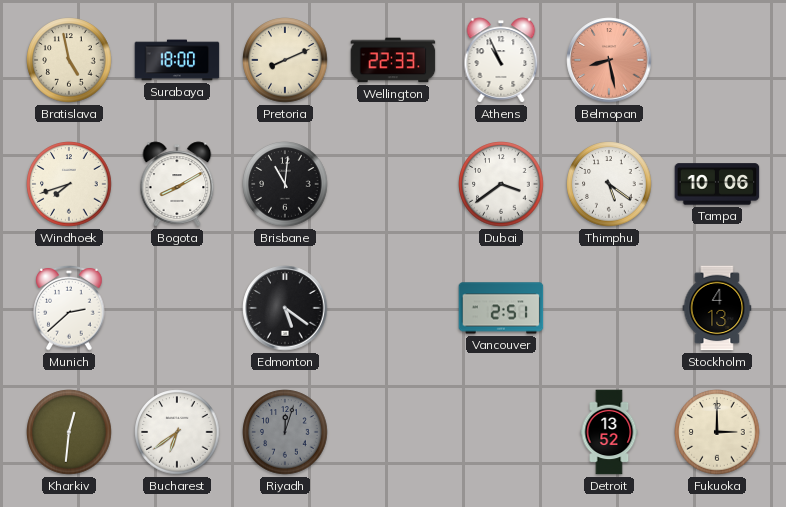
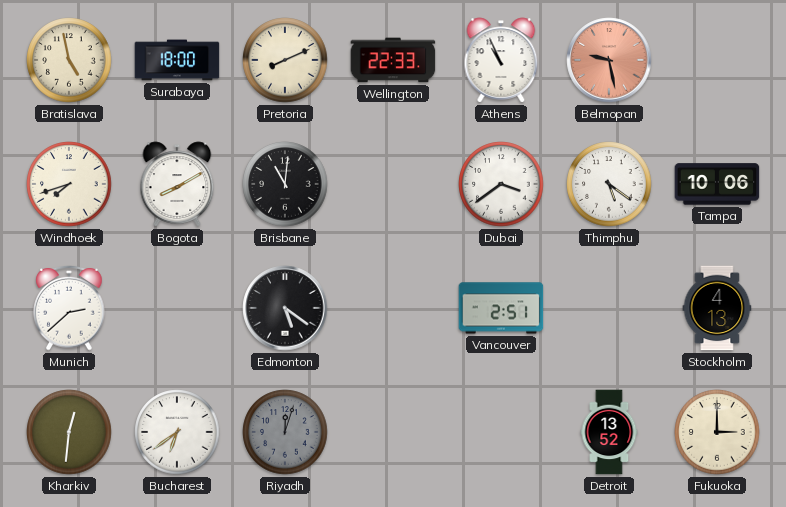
Belmopan: 8:28 -> 9:28 (609, 60)
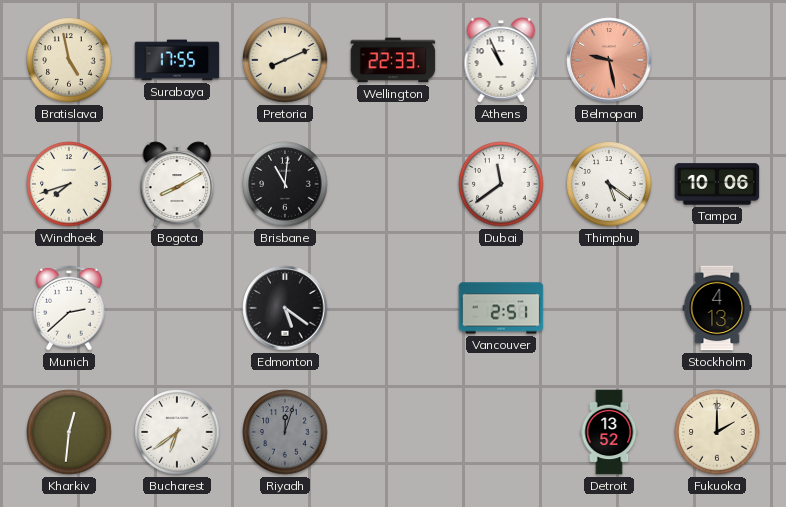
Surabaya: 18:00 -> 17:55 (177, 60)
Dubai: 3:39 -> 11:39 (501, 184)
Fukuoka: 3:00 -> 2:00 (717, 432)
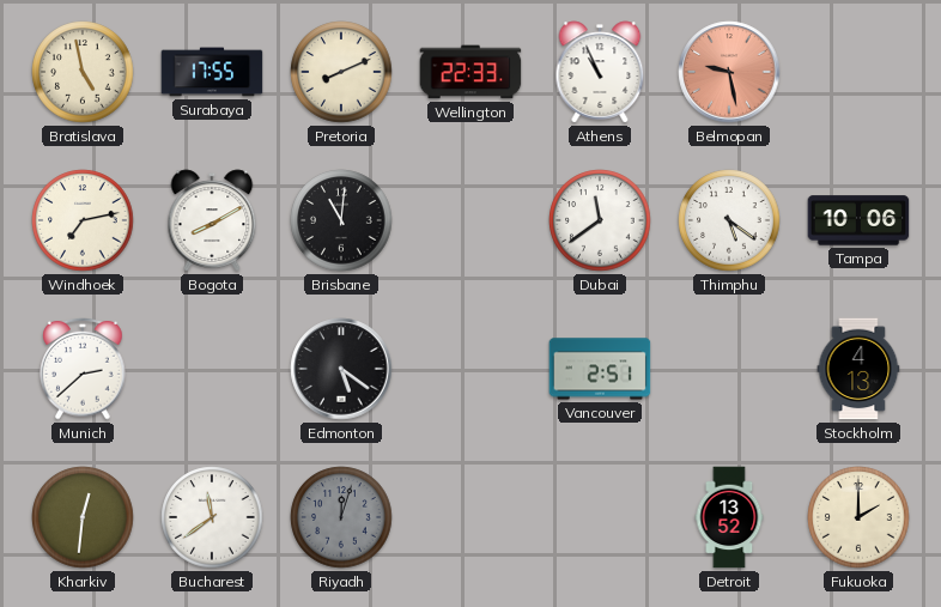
Windhoek: 7:42 -> 7:13 (83, 220)
Bucharest: 6:39 -> 11:39 (212, 517)
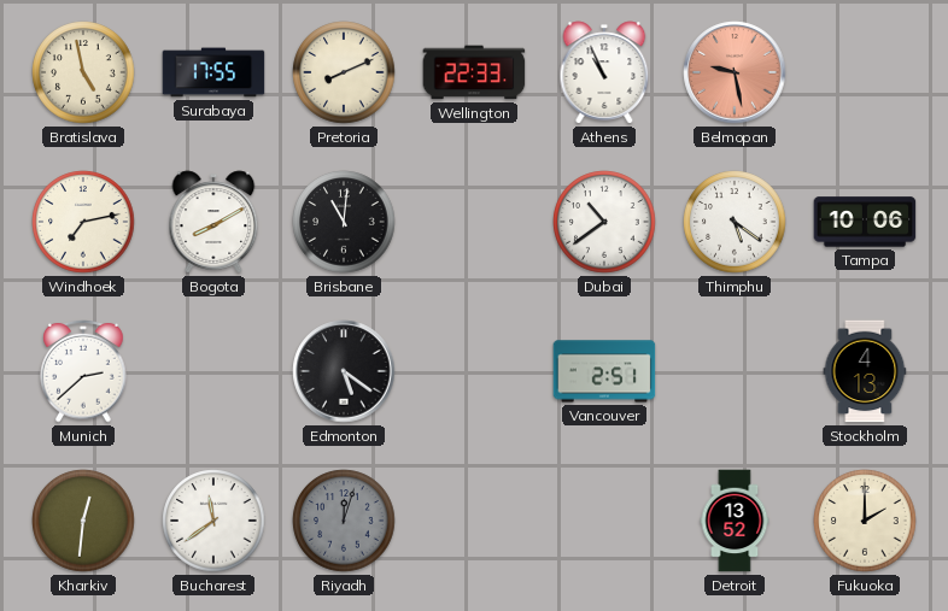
Dubai: 11:39 -> 10:39 (604, 222)
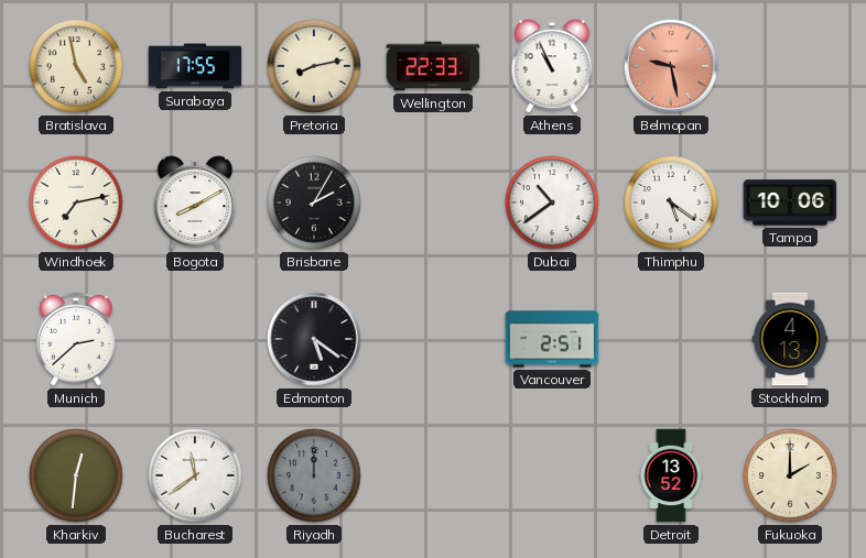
Pretoria: 8:11 -> 8:13 (314, 66)
Brisbane: 11:01 -> 2:05 (314, 203)
Riyadh: 12:03 -> 12:00 (314, 475)
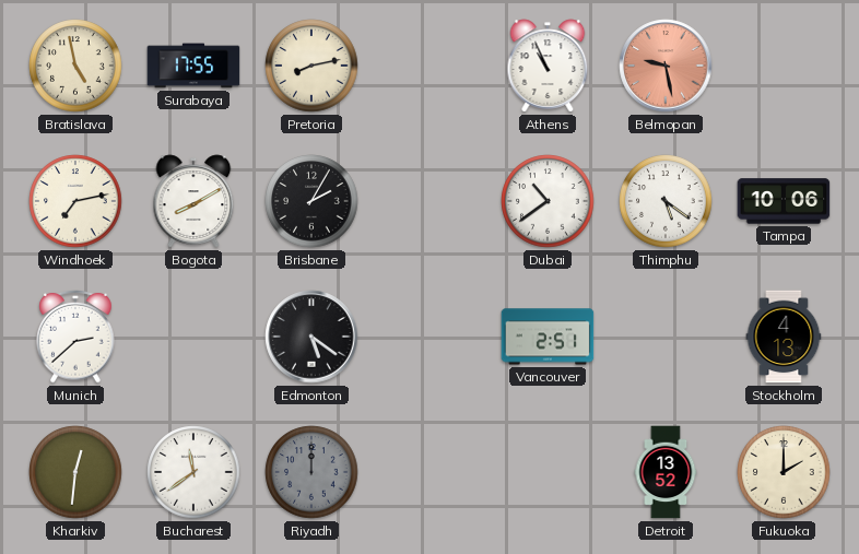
Wellington: 22:33 -> none (433, 66)
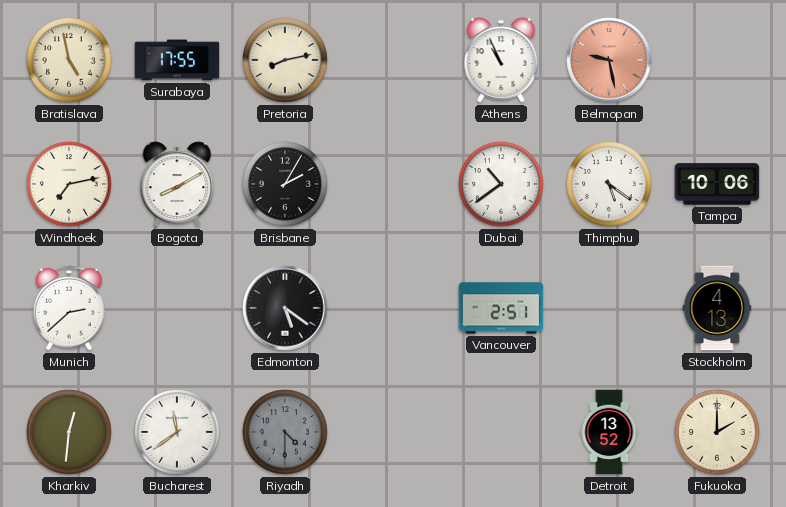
Riyadh: 12:00 -> 4:30 (285, 432)
